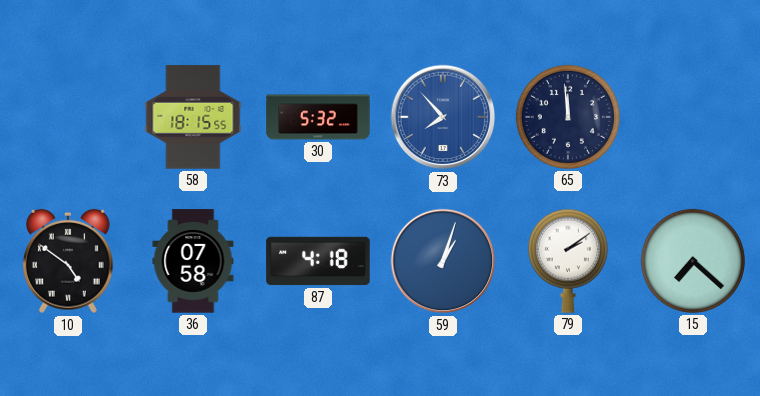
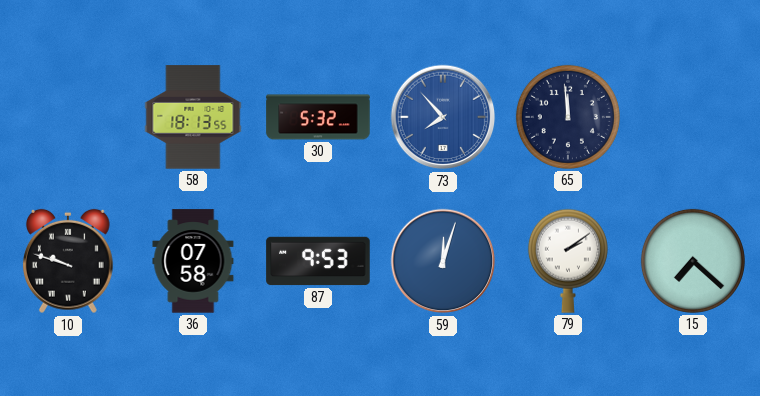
58: 18:15 -> 18:13 (193, 117)
10: 4:51 -> 9:48 (68, 261)
87: 4:18 -> 9:53 (318, 261)
59: 1:03 -> 12:03 (443, 261)
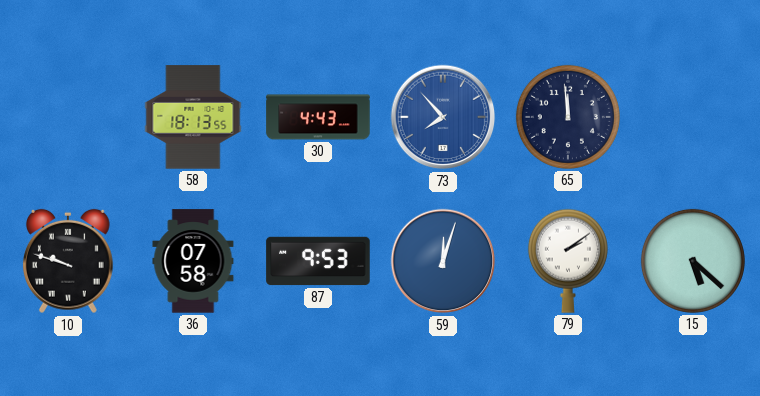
30: 5:32 -> 4:43 (318, 117)
15: 7:22 -> 5:22 (693, 261)
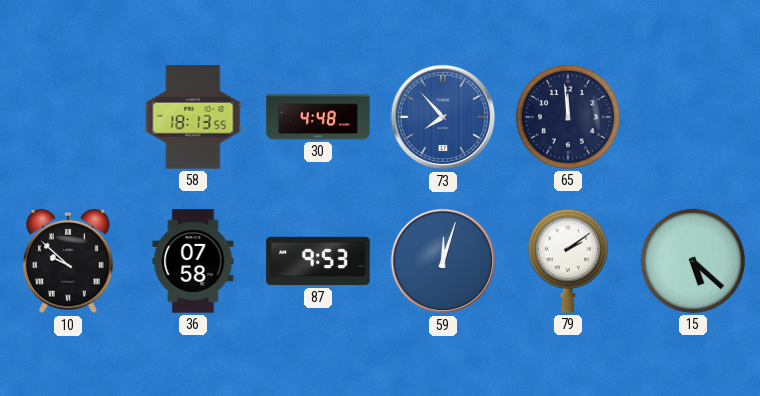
30: 4:43 -> 4:48 (318, 117)
10: 9:48 -> 9:52 (68, 261)
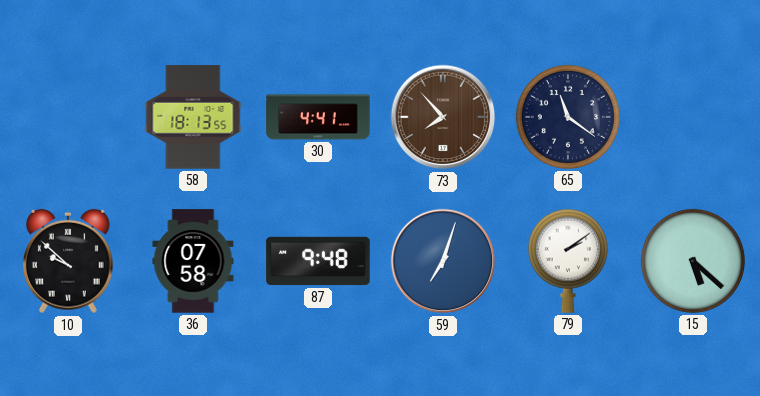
30: 4:48 -> 4:41 (318, 117)
73 dial: blue -> brown (443, 117)
65: 11:59 -> 11:21 (568, 117)
87: 9:53 -> 9:48 (318, 261)
59: 12:03 -> 7:03 (443, 261)
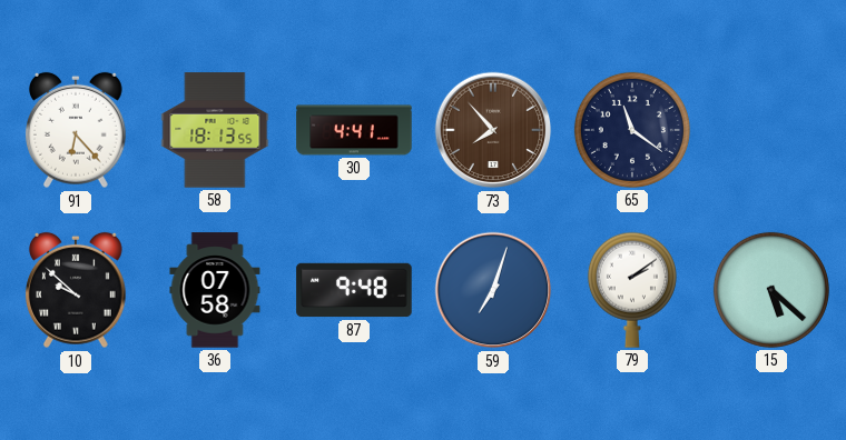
91: none -> 6:23 (76, 130)
